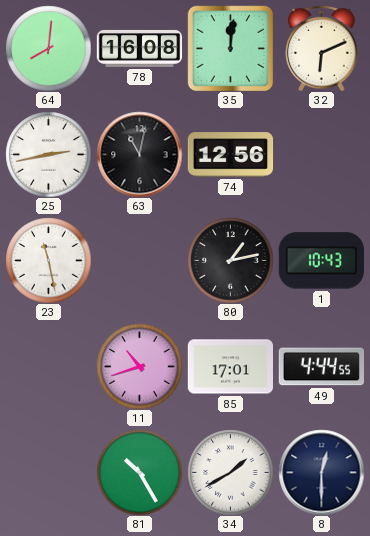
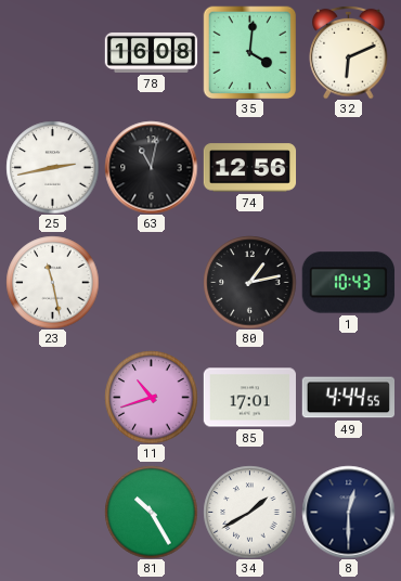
64: 8:01 -> none (48, 48)
35: 12:01 -> 4:01 (249, 52)
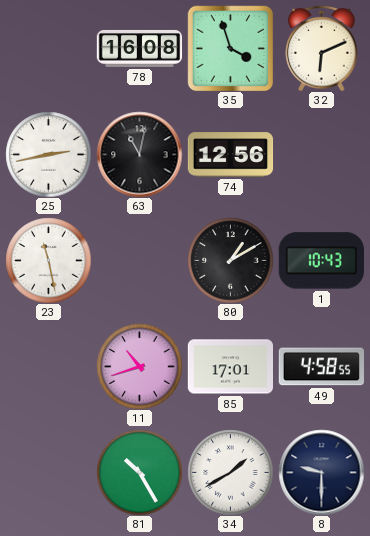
35: 4:01 -> 3:57 (230, 48)
80: 1:13 -> 1:10 (230, 260)
49: 4:44 -> 4:58 (321, 367)
8: 12:30 -> 9:30 (321, 472)
